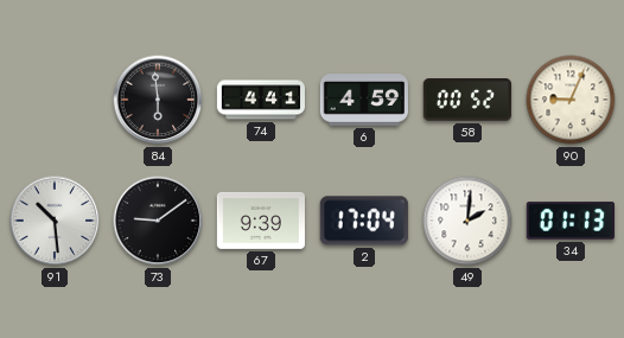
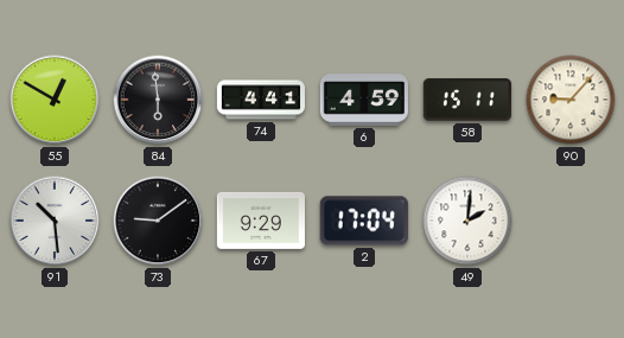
55: none -> 12:50 (55, 100)
58: 00:52 -> 15:11 (467, 100)
90: 9:04 -> 9:07 (571, 100)
67: 9:39 -> 9:29 (260, 221)
34: 01:13 -> none (571, 221)
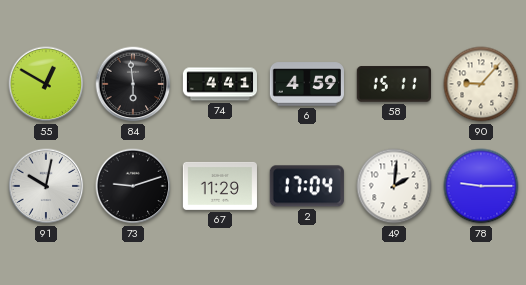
91: 10:29 -> 10:02 (46, 186)
73: 9:09 -> 9:12 (133, 186)
67: 9:29 -> 11:29 (219, 186)
78: none -> 9:15 (481, 186)
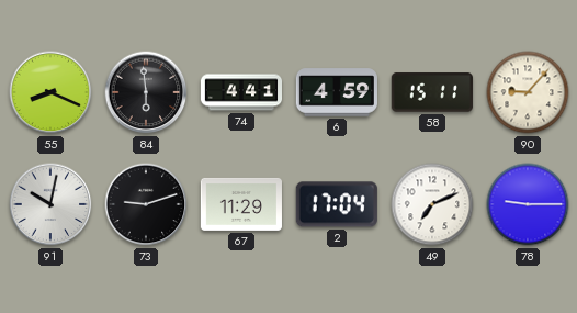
55: 12:50 -> 8:19 (50, 92)
49: 2:01 -> 7:11 (432, 204)
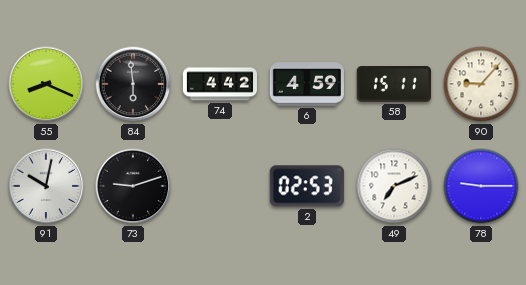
74: 4:41 -> 4:42 (219, 84)
67: 11:29 -> none (240, 204)
2: 17:04 -> 02:53 (307, 186)
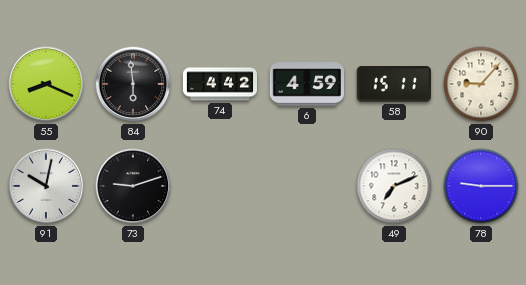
2: 02:53 -> none (307, 186)
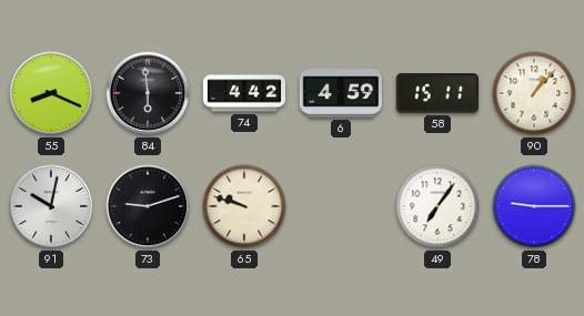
90: 9:07 -> 1:07 (534, 93)
65: none -> 9:48 (244, 206)
49: 7:11 -> 7:06 (437, 206)
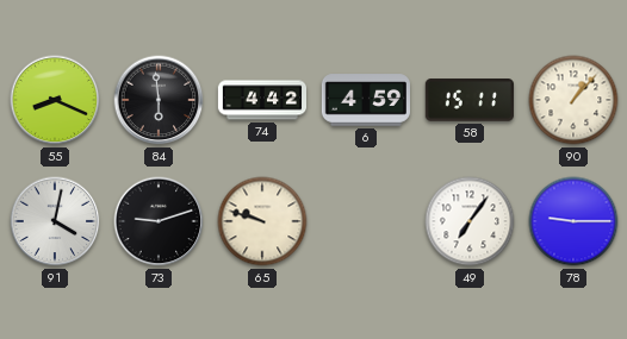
91: 10:02 -> 4:02 (55, 221)
